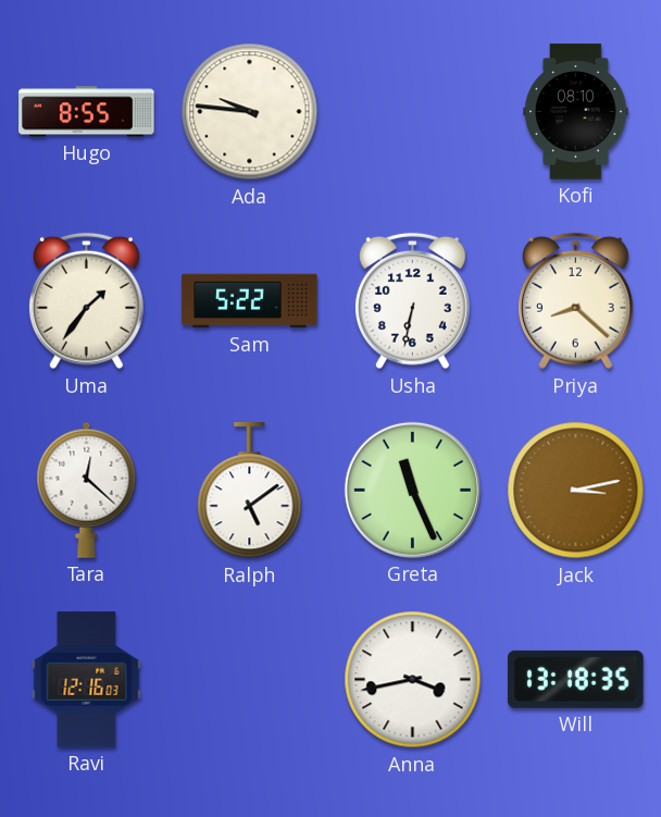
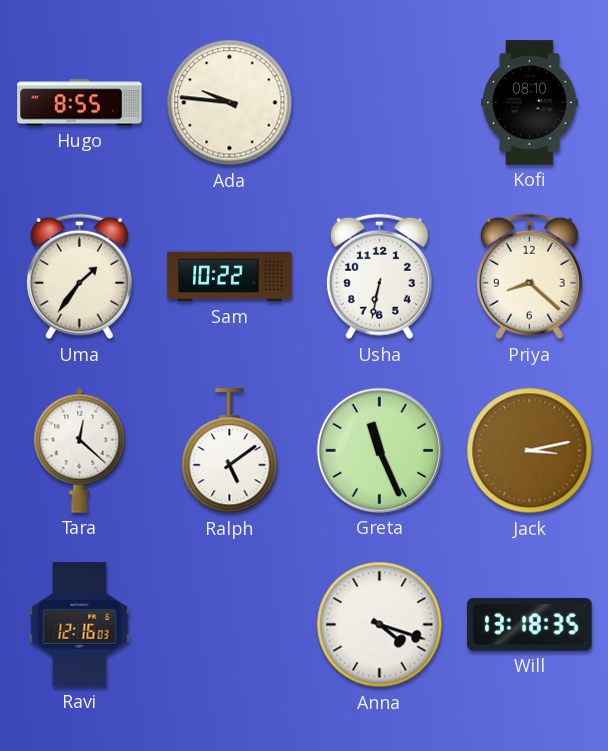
Sam: 5:22 -> 10:22 (230, 277)
Anna: 3:43 -> 4:18 (380, 625)
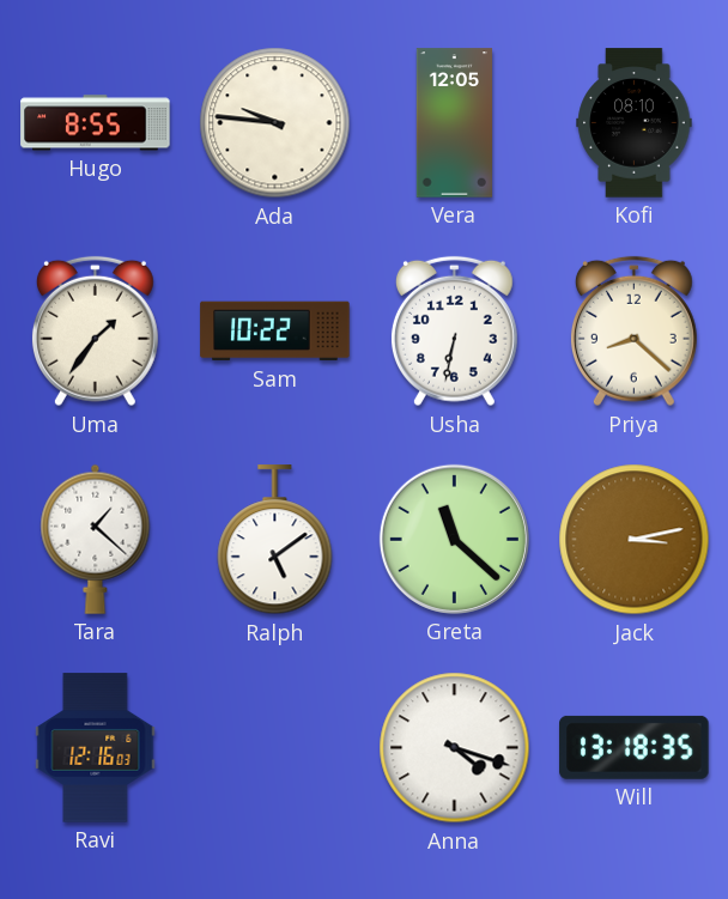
Vera: none -> 12:05 (455, 123)
Tara: 12:22 -> 1:22 (96, 539)
Greta: 11:26 -> 11:22 (454, 539)
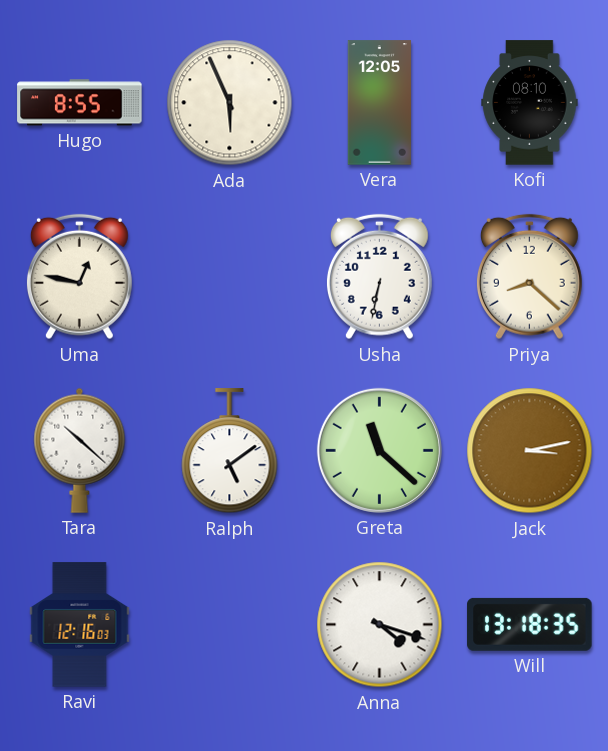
Ada: 9:46 -> 5:56 (230, 103)
Uma: 1:36 -> 12:47 (79, 277)
Sam: 10:22 -> none (275, 332)
Tara: 1:22 -> 10:22 (80, 450)
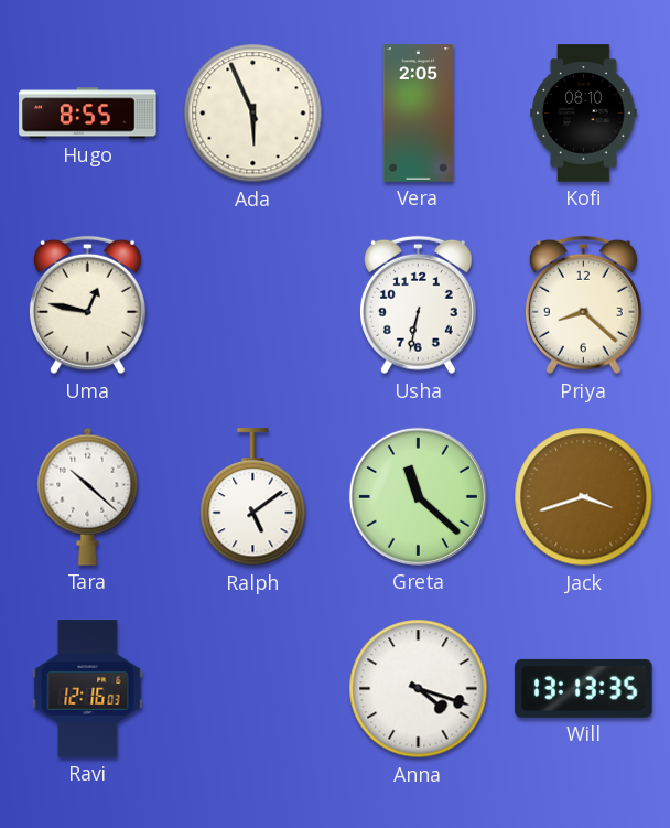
Vera: 12:05 -> 2:05 (419, 114)
Jack: 3:13 -> 3:42 (584, 497)
Will: 13:18 -> 13:13 (584, 688)
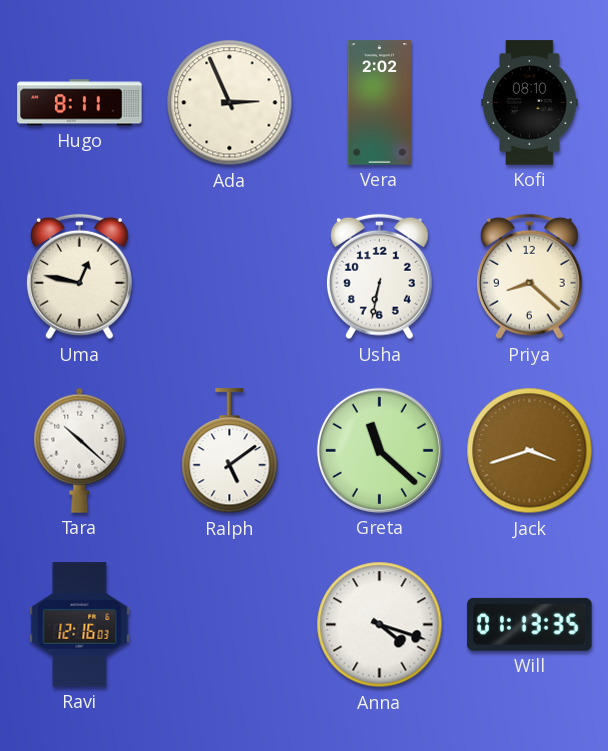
Hugo: 8:55 -> 8:11 (80, 103)
Ada: 5:56 -> 2:56 (230, 103)
Vera: 2:05 -> 2:02 (380, 103)
Will: 13:13 -> 01:13 (530, 624)
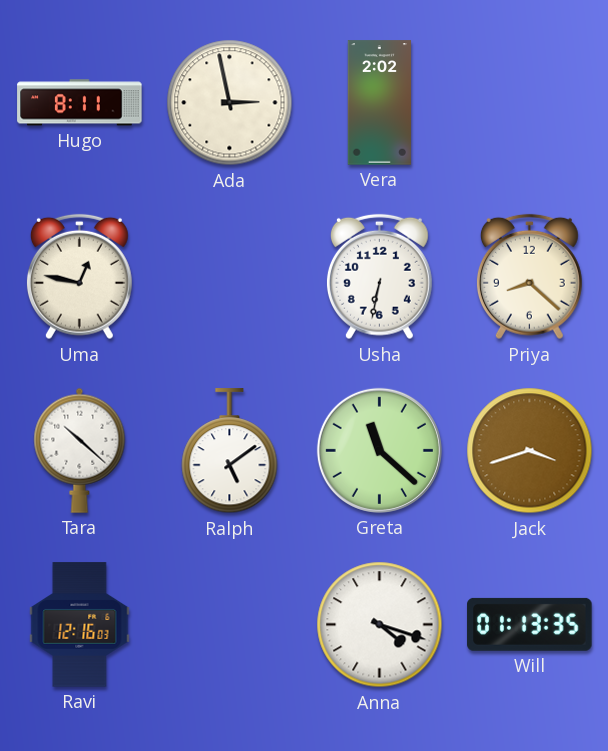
Ada: 2:56 -> 2:58 (230, 103)
Kofi: 08:10 -> none (530, 103)
